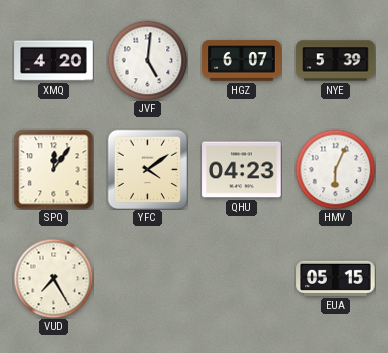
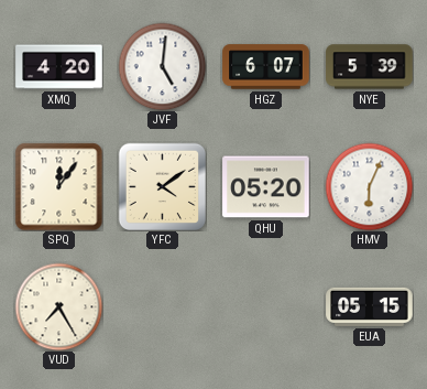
QHU: 04:23 -> 05:20 (266, 187)
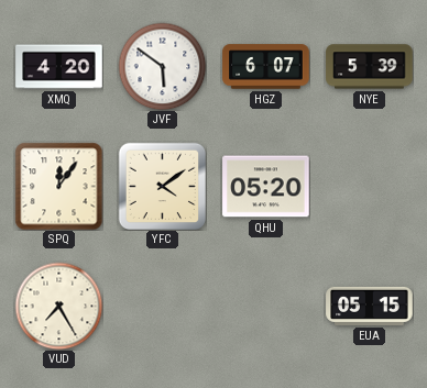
JVF: 5:01 -> 5:51 (162, 66)
HMV: 6:04 -> none (369, 186)
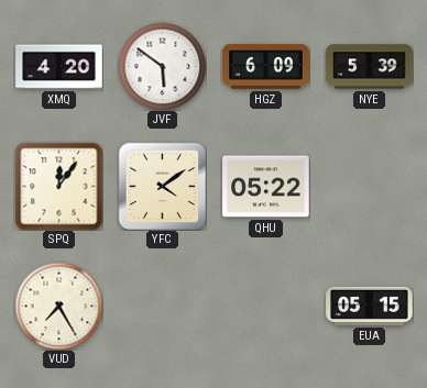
HGZ: 6:07 -> 6:09 (266, 67)
QHU: 05:20 -> 05:22 (266, 187)
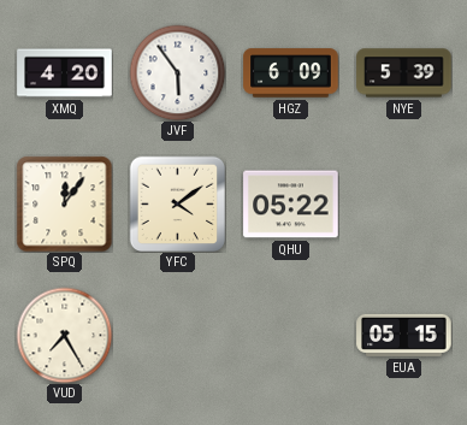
JVF: 5:51 -> 5:54 (177, 72)
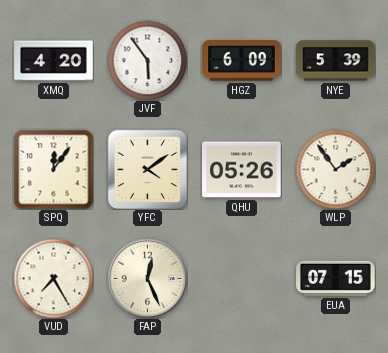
QHU: 05:22 -> 05:26 (242, 170)
WLP: none -> 1:54 (335, 169)
FAP: none -> 12:26 (147, 278)
EUA: 05:15 -> 07:15 (336, 278)
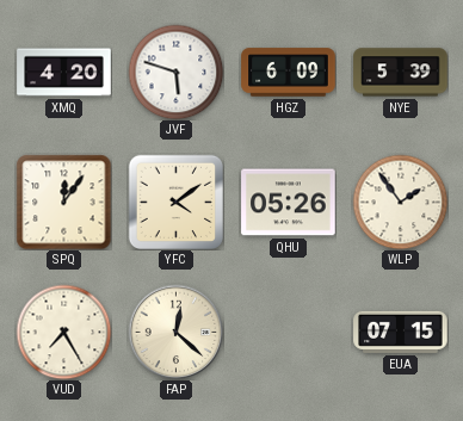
JVF: 5:54 -> 5:48 (175, 72)
FAP: 12:26 -> 12:22 (175, 332)
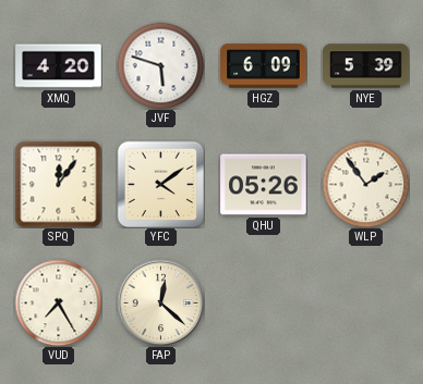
EUA: 07:15 -> none (401, 332)
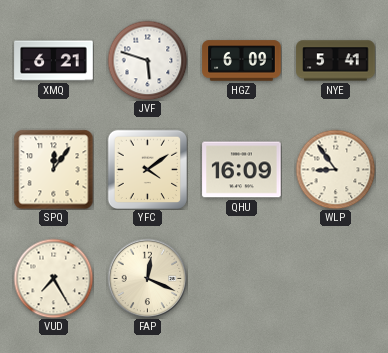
XMQ: 4:20 -> 6:21 (54, 61)
NYE: 5:39 -> 5:41 (336, 61)
QHU: 05:26 -> 16:09 (242, 170)
WLP: 1:54 -> 8:54 (335, 169)
FAP: 12:22 -> 12:19 (147, 278)
